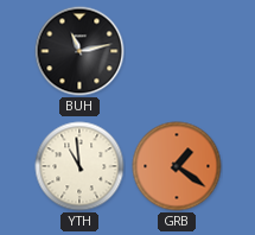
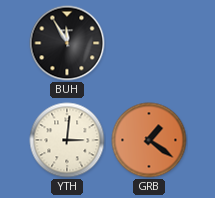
BUH: 11:13 -> 11:55 (67, 43)
YTH: 10:59 -> 3:01 (67, 140)
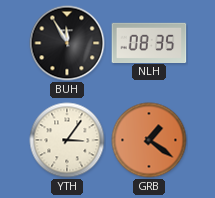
NLH: none -> 08:35 (149, 42)
YTH: 3:01 -> 3:06 (67, 140)
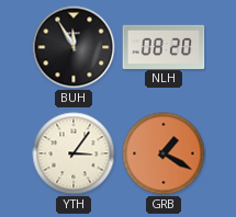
NLH: 08:35 -> 08:20 (164, 46)
GRB: 1:21 -> 1:20 (164, 153)
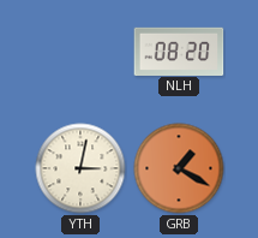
BUH: 11:55 -> none (74, 47)
YTH: 3:06 -> 3:02 (80, 168)
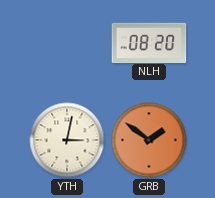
GRB: 1:20 -> 1:51 (149, 140)
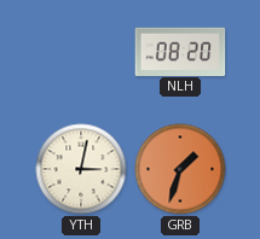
GRB: 1:51 -> 1:33 (180, 169)
